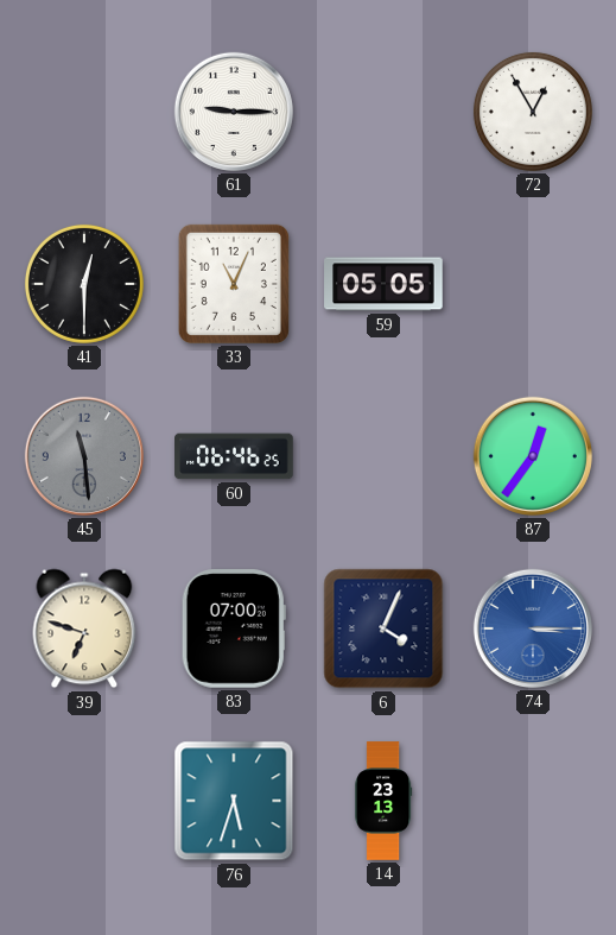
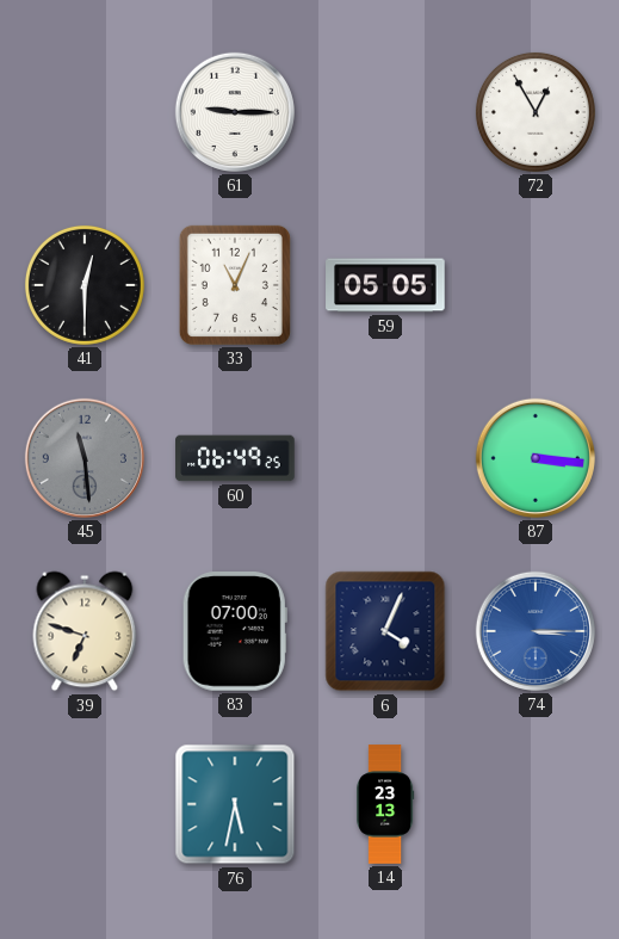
60: 06:46 -> 06:49 (235, 458)
87: 12:36 -> 3:16 (536, 458)
76: 5:33 -> 5:32 (235, 804)
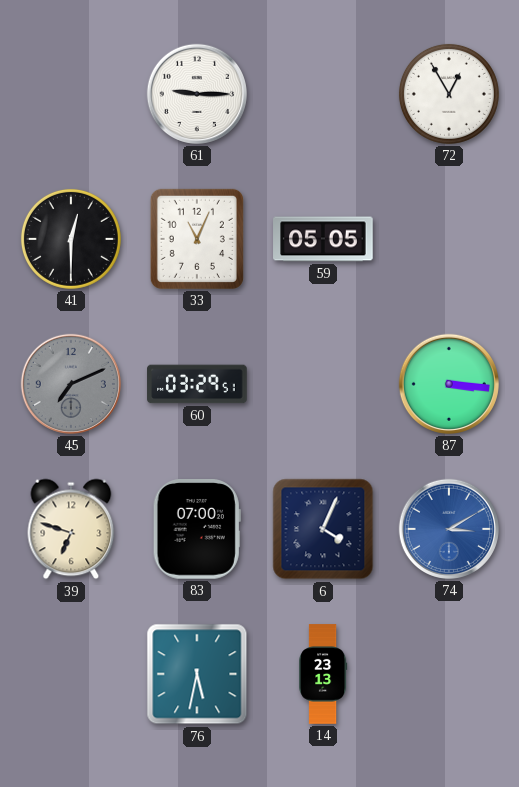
45: 11:29 -> 7:11 (71, 384)
60: 06:49 -> 03:29 (197, 384)
74: 3:15 -> 3:10 (449, 529)
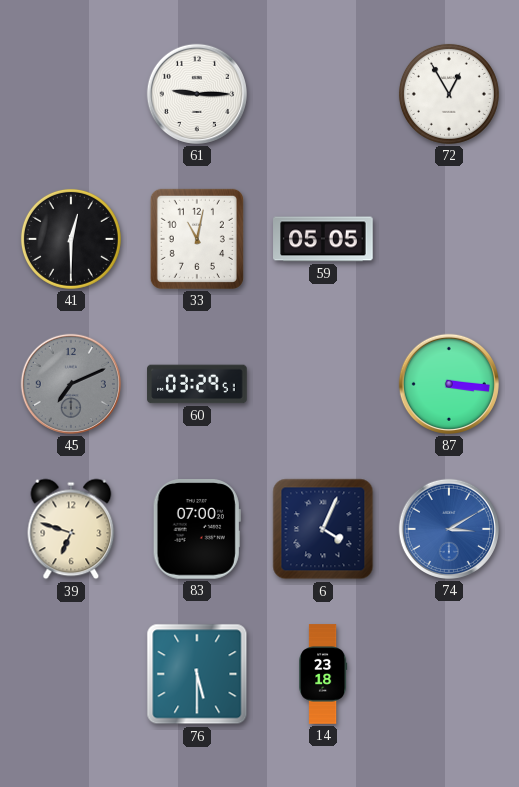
33: 11:04 -> 11:02 (197, 239)
76: 5:32 -> 5:30 (197, 674)
14: 23:13 -> 23:18 (323, 674)
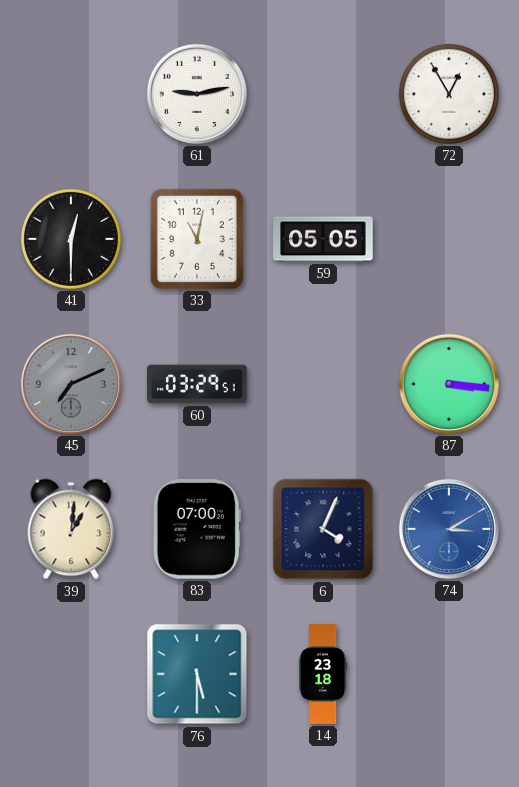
61: 9:15 -> 9:13 (197, 94)
39: 6:48 -> 1:01 (71, 529)
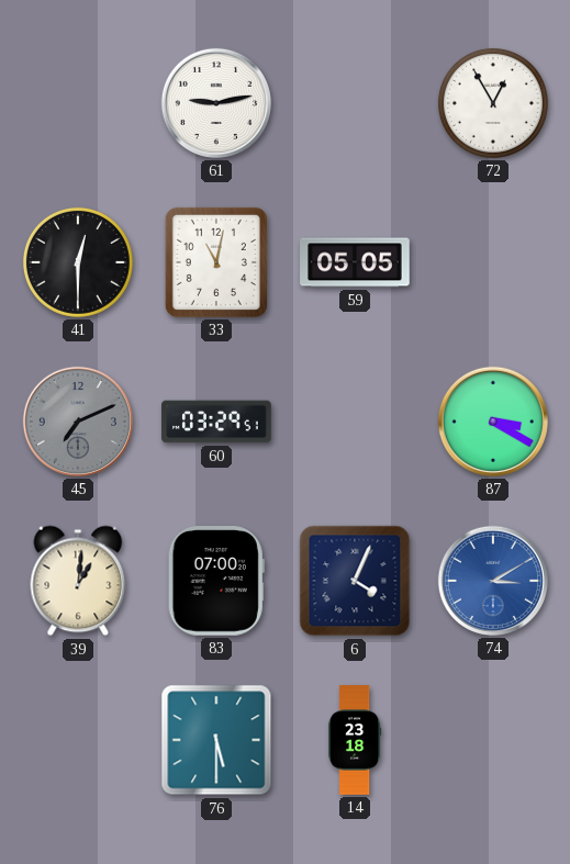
87: 3:16 -> 3:20 (493, 422)
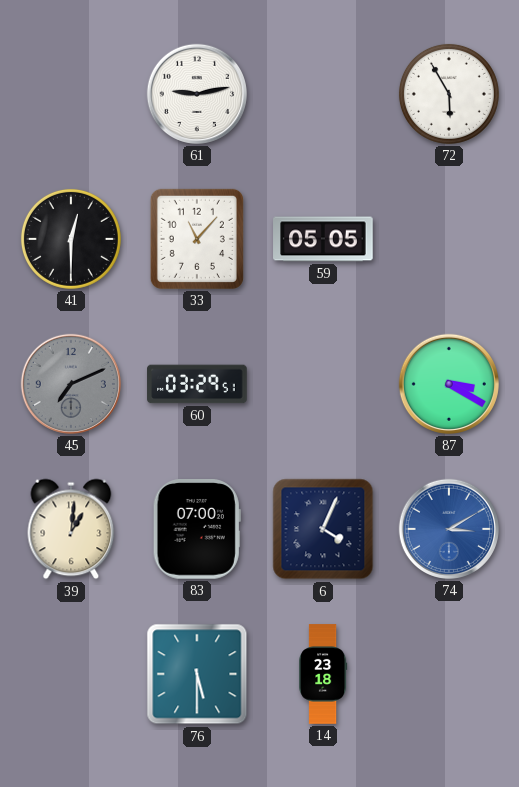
72: 12:55 -> 5:55 (449, 94)
33: 11:02 -> 11:07 (197, 239)
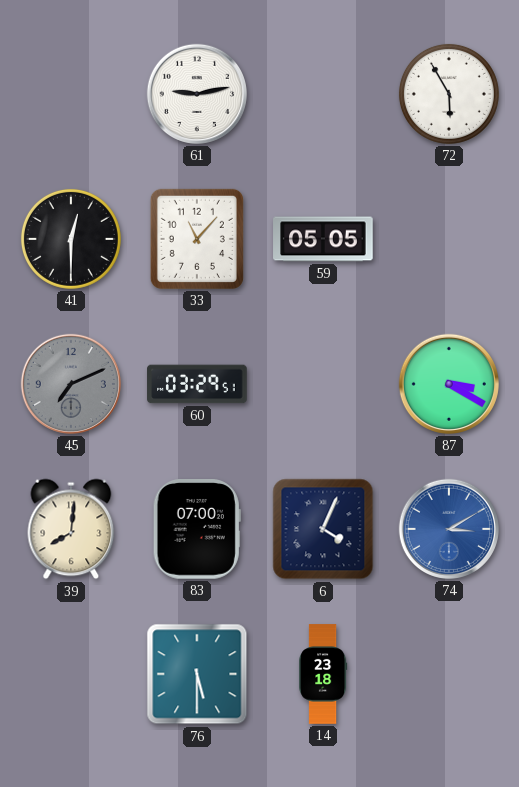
39: 1:01 -> 8:01 (71, 529)
